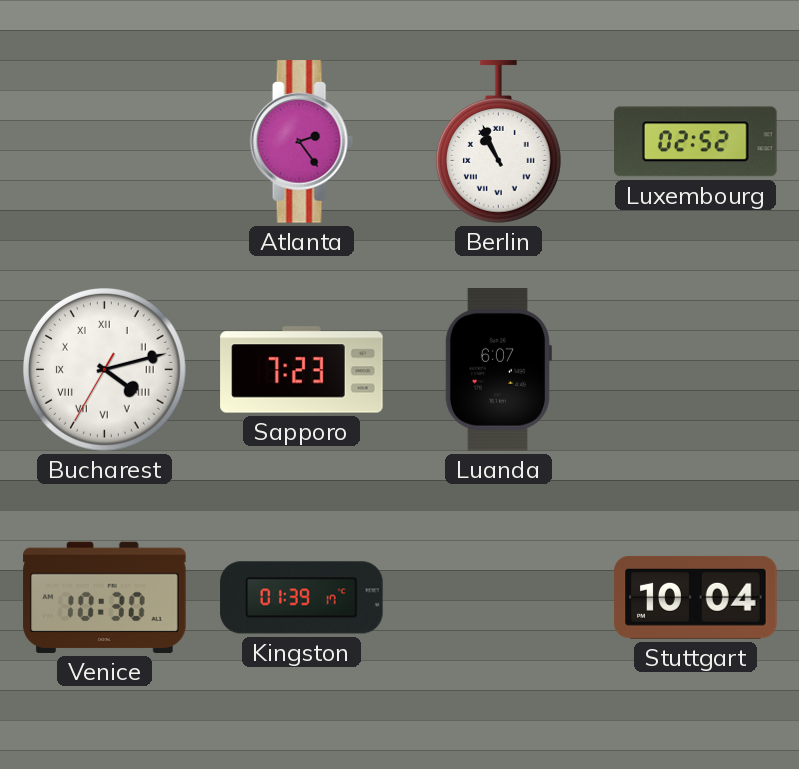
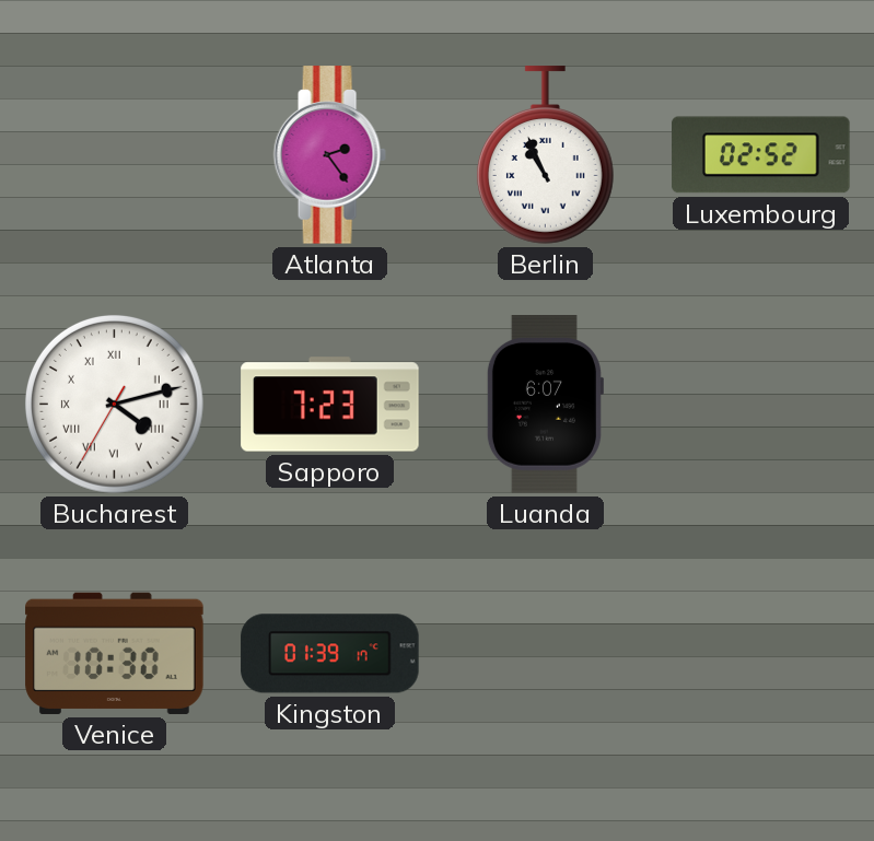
Stuttgart: 10:04 -> none (696, 597)
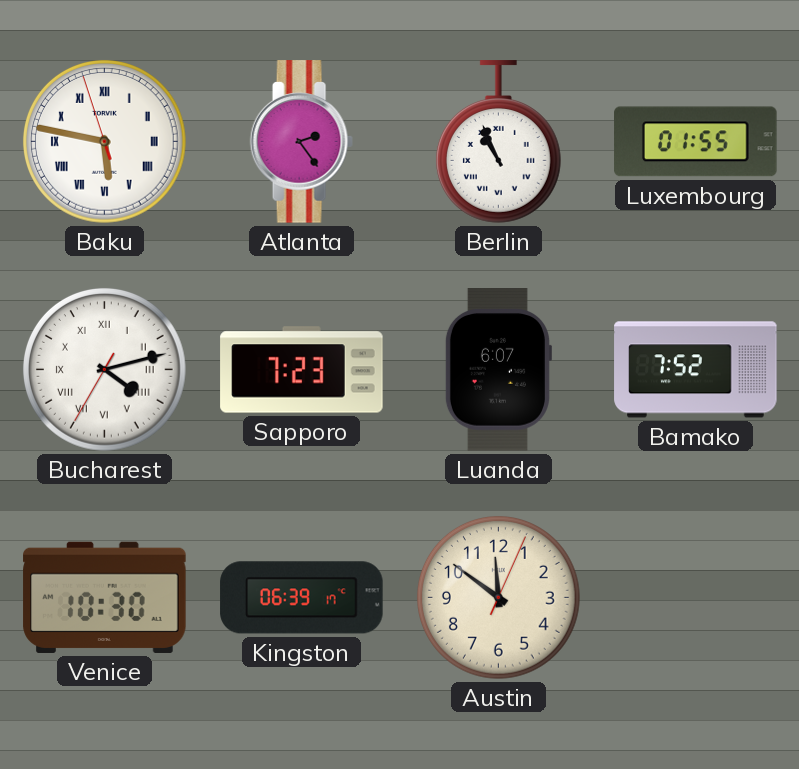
Baku: none -> 5:46 (104, 141)
Luxembourg: 02:52 -> 01:55 (696, 142)
Bamako: none -> 7:52 (696, 370)
Kingston: 01:39 -> 06:39 (302, 598)
Austin: none -> 11:51 (498, 597)
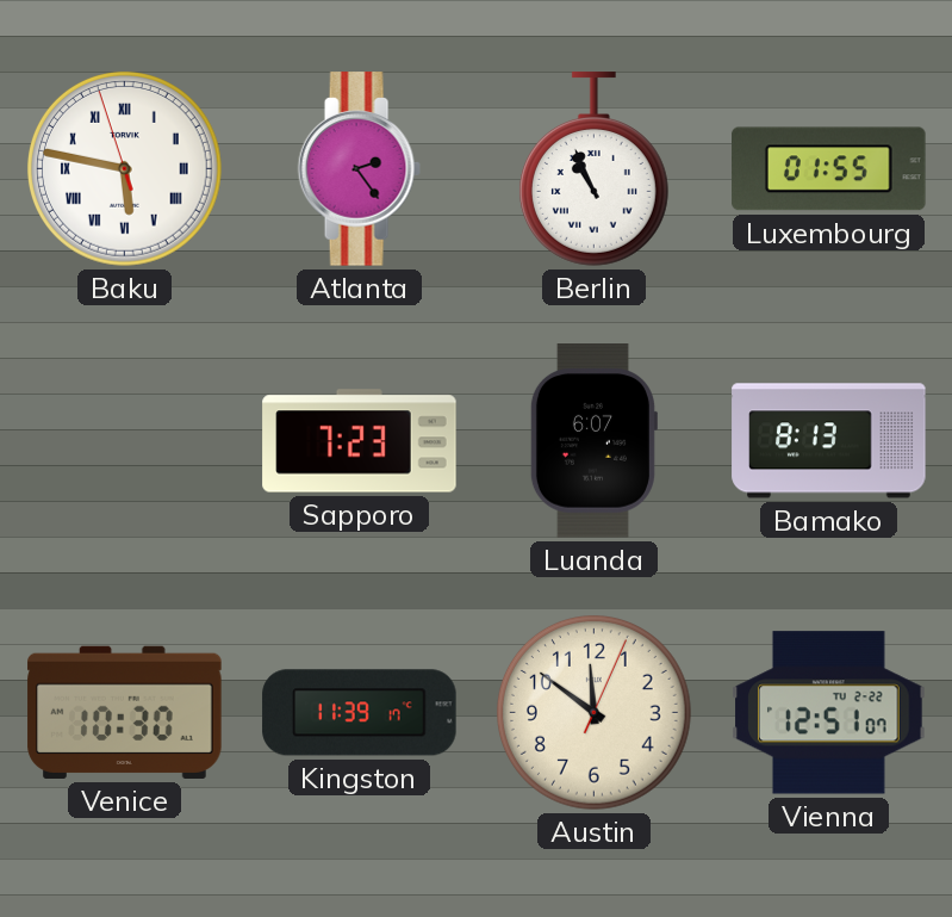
Bucharest: 4:12 -> none (104, 369)
Bamako: 7:52 -> 8:13 (829, 441)
Kingston: 06:39 -> 11:39 (360, 713)
Vienna: none -> 12:51 (829, 713)
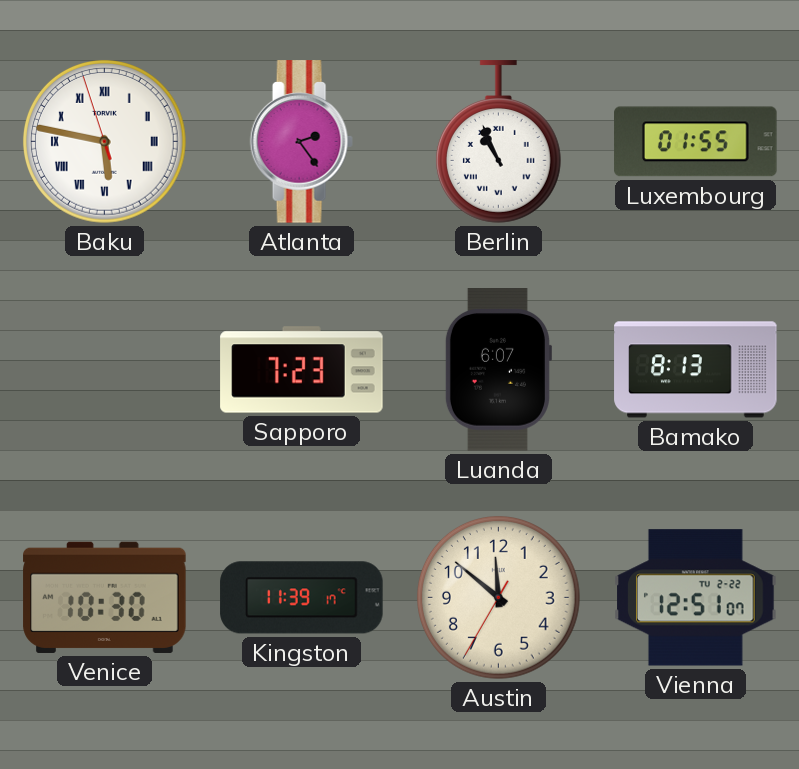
Austin: 11:51:04 -> 11:51:35 (498, 597)
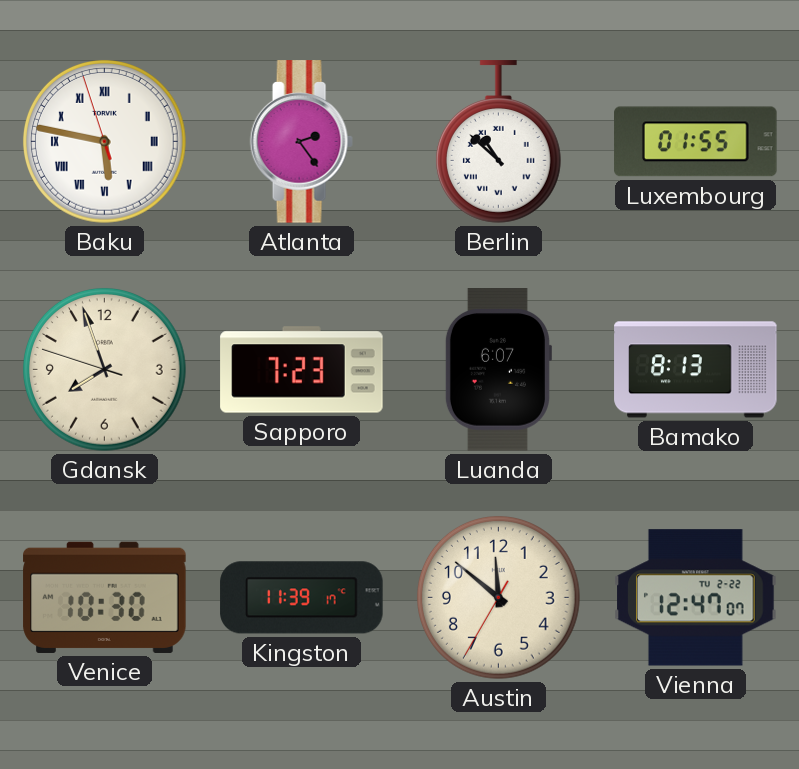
Berlin: 10:56 -> 10:52 (498, 142)
Gdansk: none -> 7:56 (104, 369)
Vienna: 12:51 -> 12:47 (696, 598)
